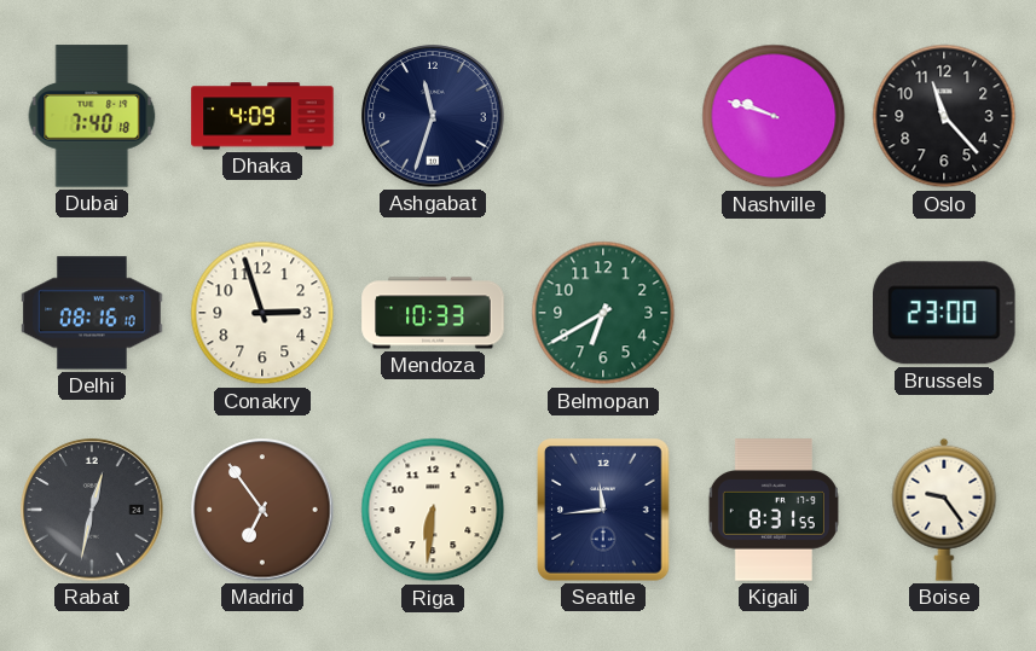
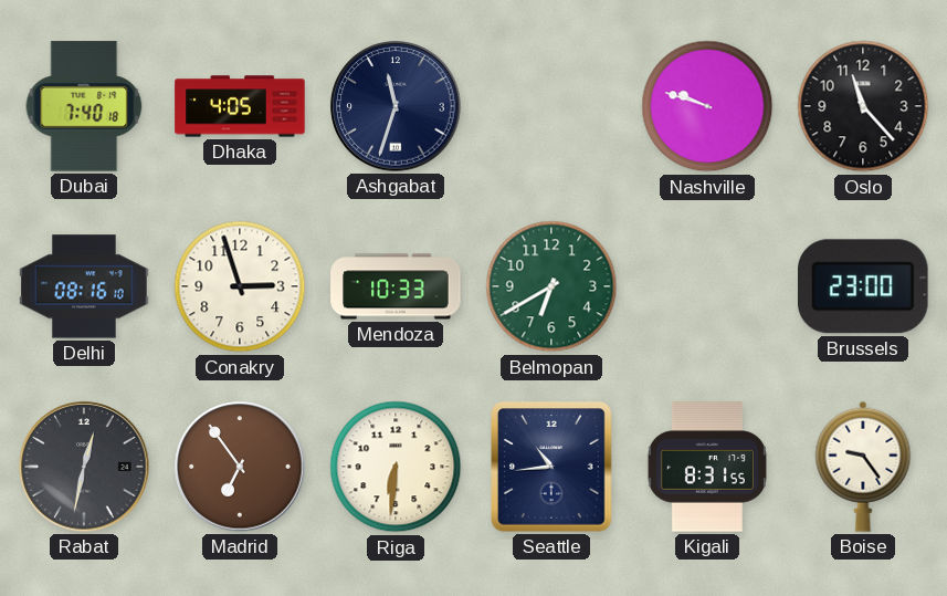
Dhaka: 4:09 -> 4:05 (240, 106)
Seattle: 11:44 -> 10:44 (551, 467)
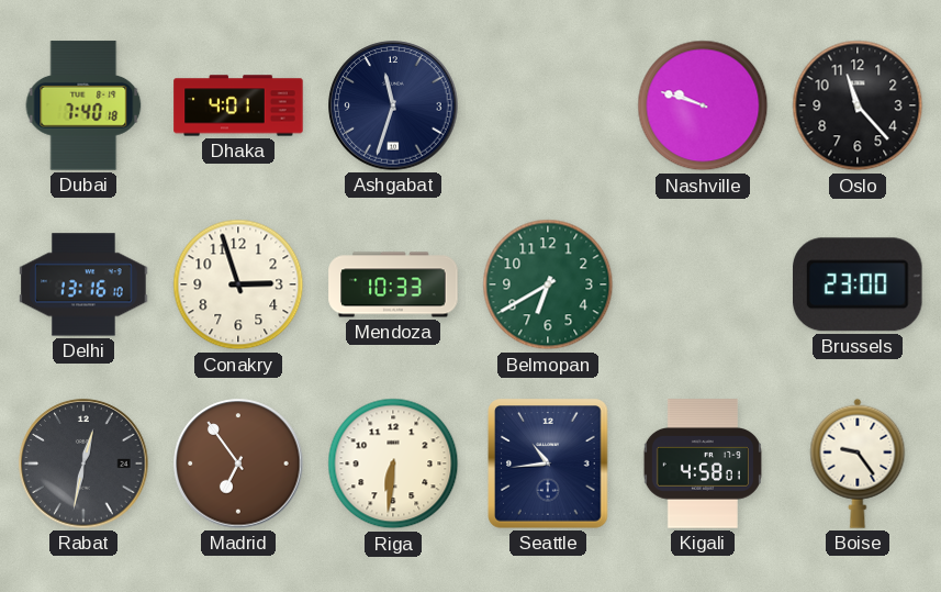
Dhaka: 4:05 -> 4:01 (238, 105)
Delhi: 08:16 -> 13:16 (83, 284)
Kigali: 8:31 -> 4:58 (703, 463)
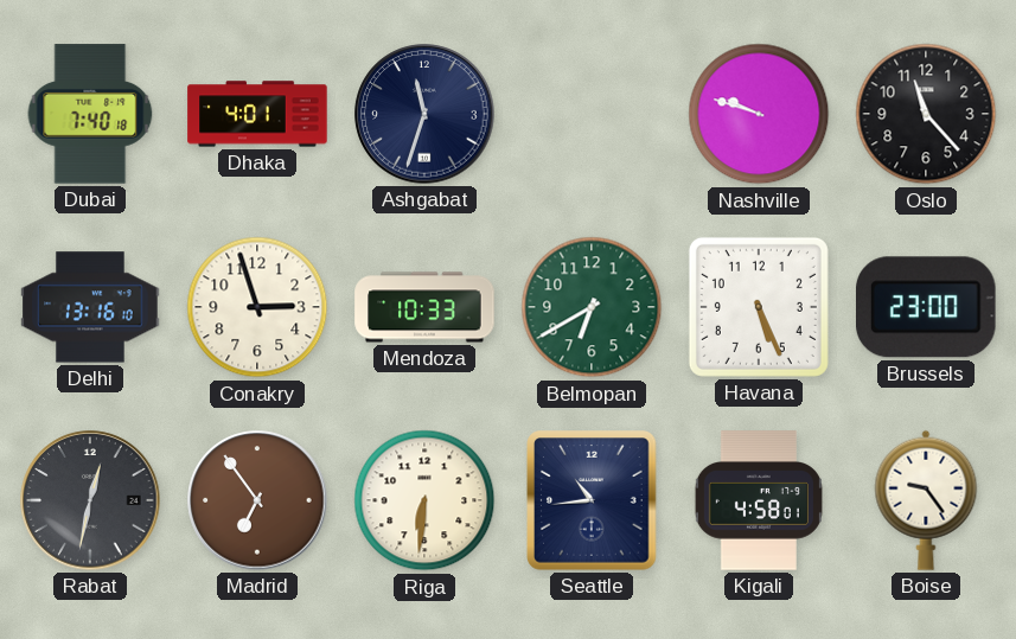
Havana: none -> 5:26 (759, 307)
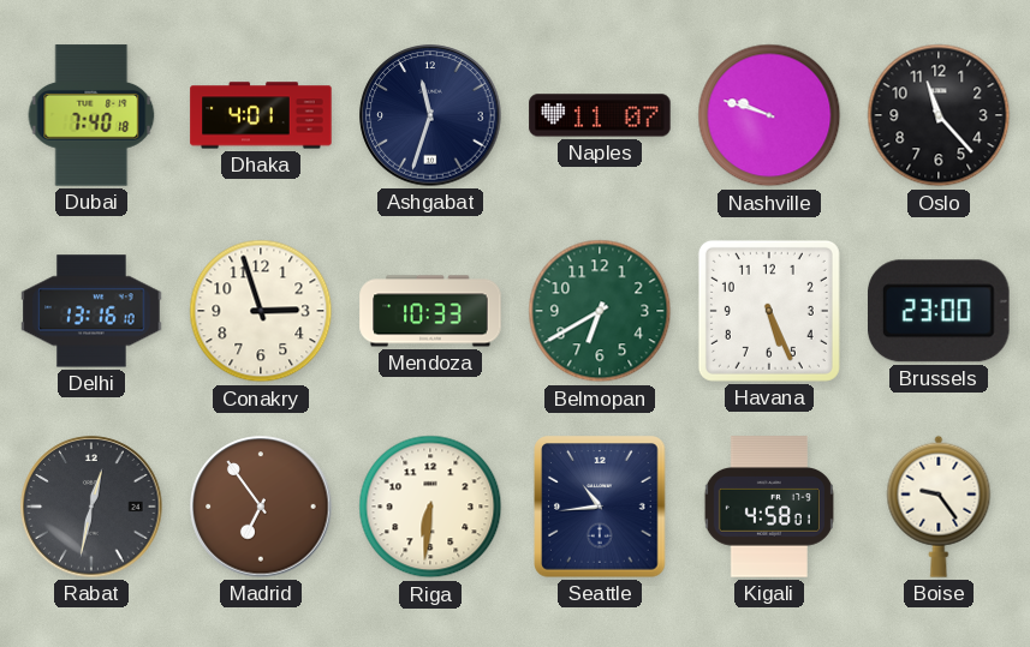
Naples: none -> 11:07 (600, 115)
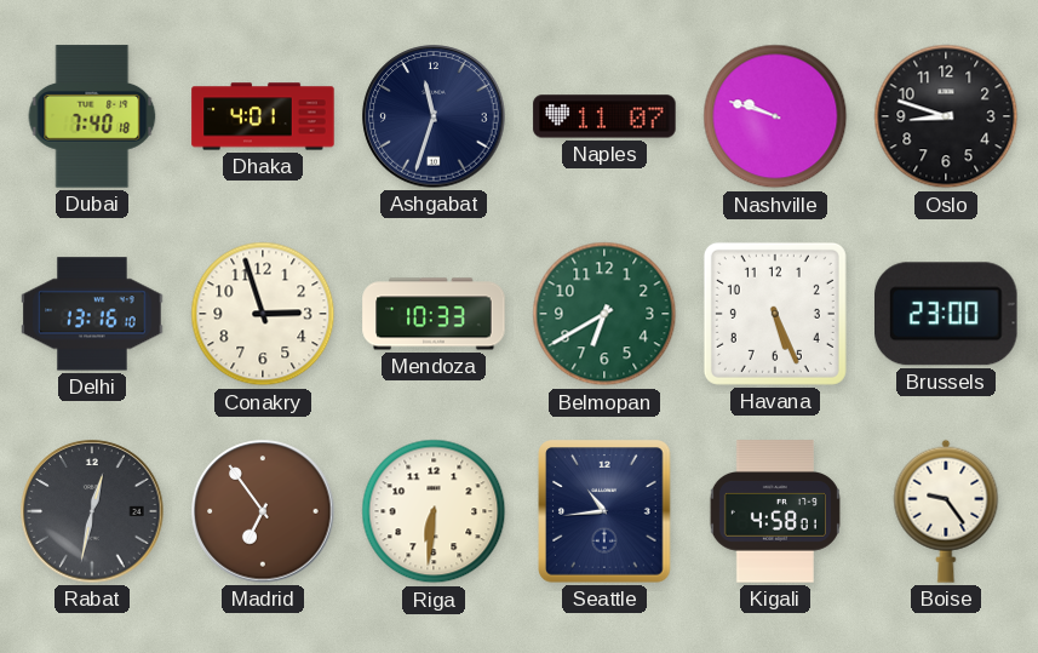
Oslo: 11:23 -> 8:48 (946, 116)
